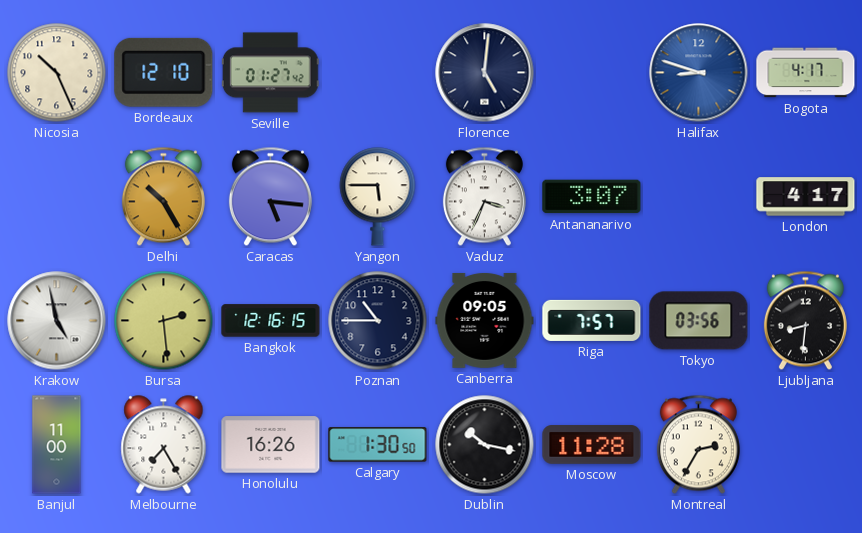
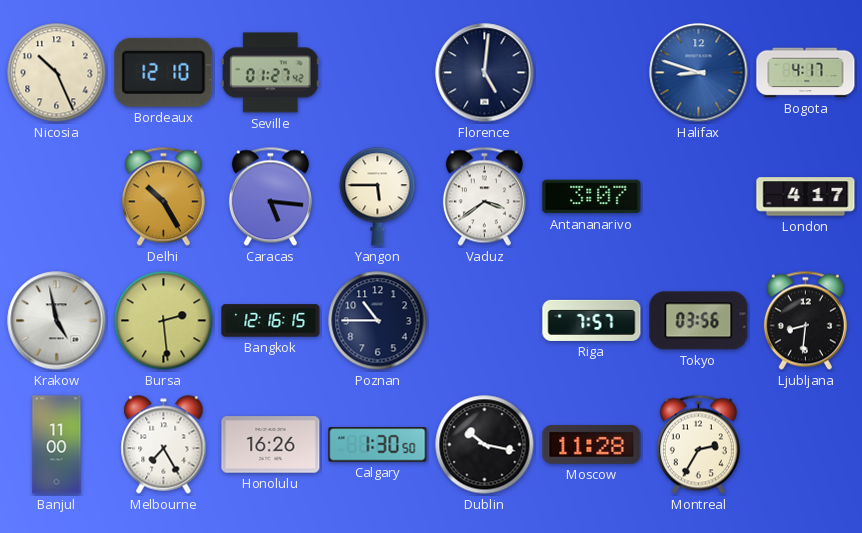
Vaduz: 3:34 -> 3:39 (484, 197)
Canberra: 09:05 -> none (485, 320)
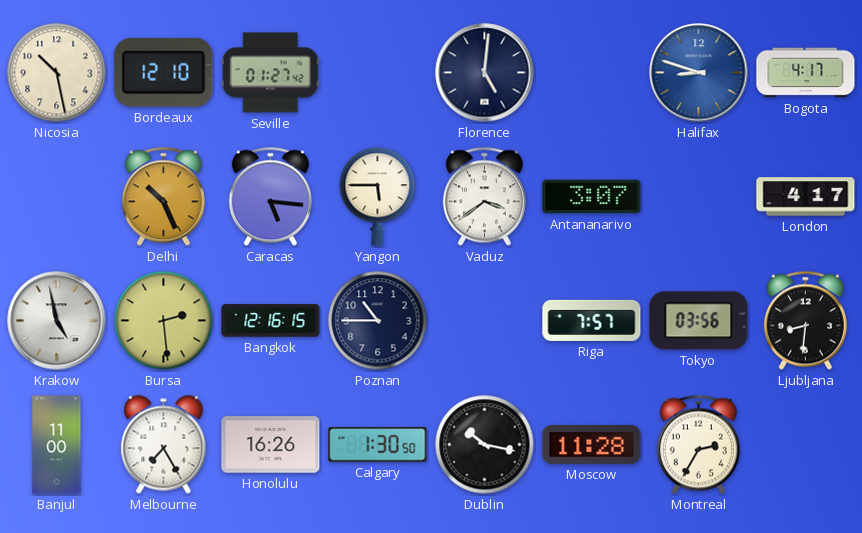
Nicosia: 10:26 -> 10:28 (57, 73)
Delhi: 10:25 -> 10:26 (163, 197)
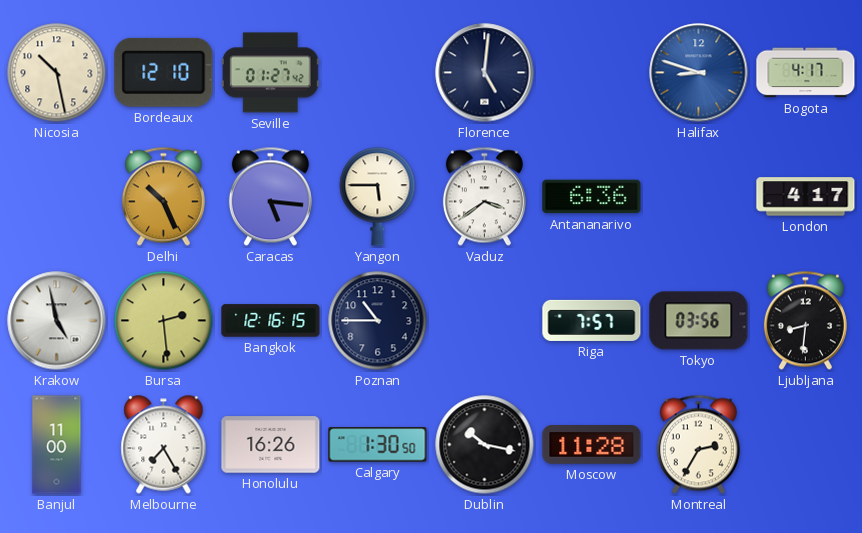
Antananarivo: 3:07 -> 6:36 (592, 197)
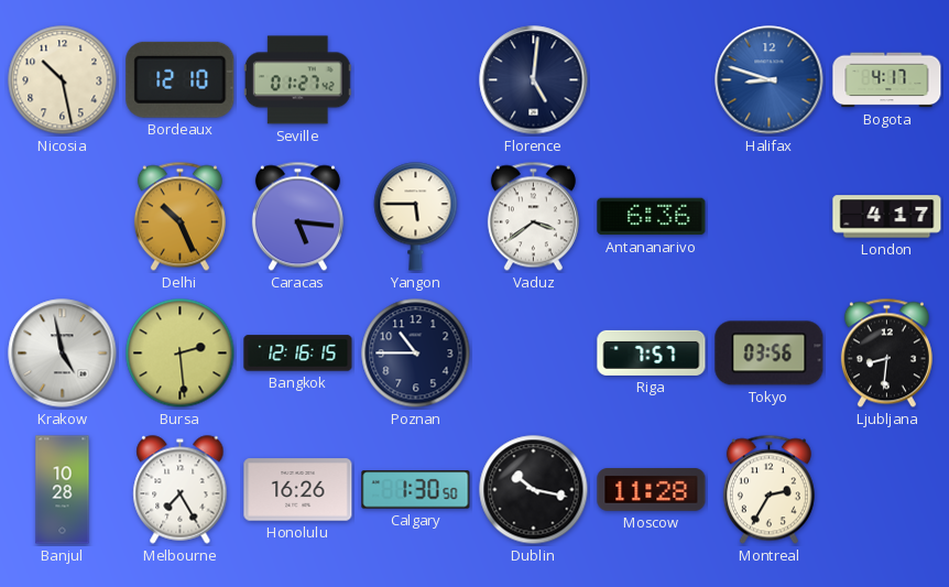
Banjul: 11:00 -> 10:28 (63, 490)
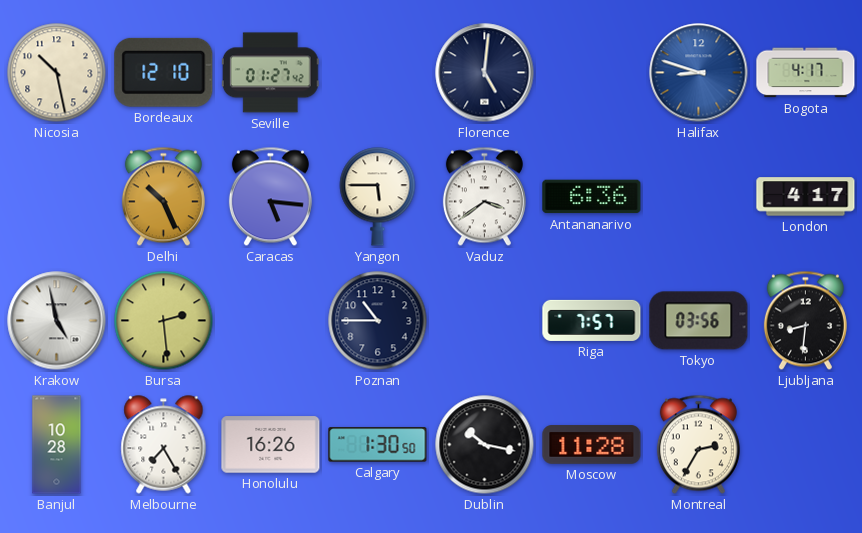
Bangkok: 12:16 -> none (298, 354)
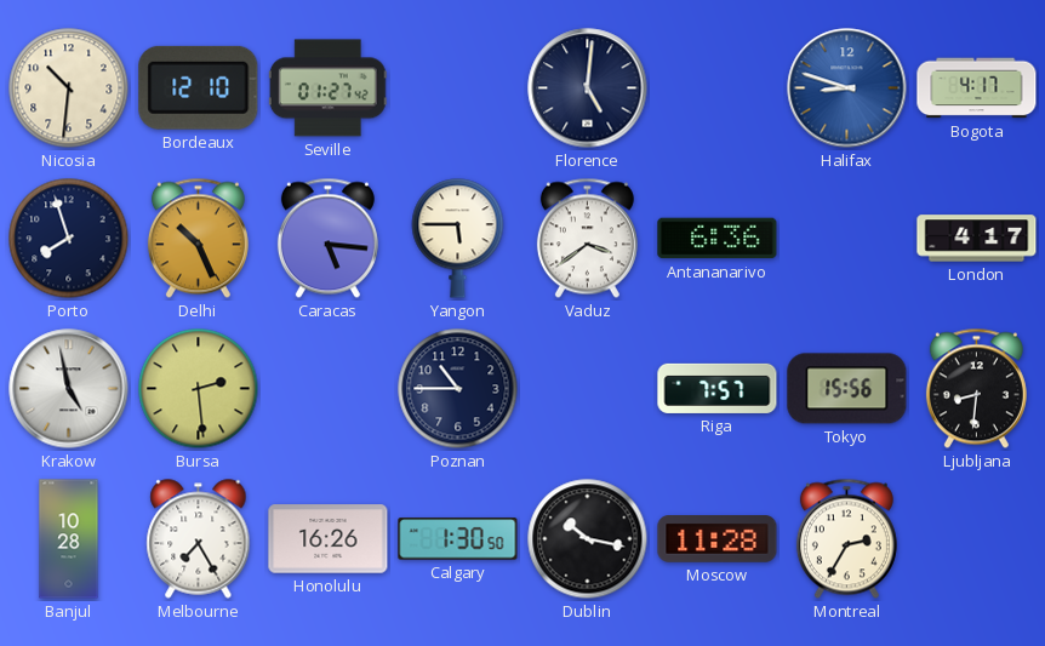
Nicosia: 10:28 -> 10:31 (69, 88)
Porto: none -> 7:57 (69, 239)
Tokyo: 03:56 -> 15:56 (847, 389)
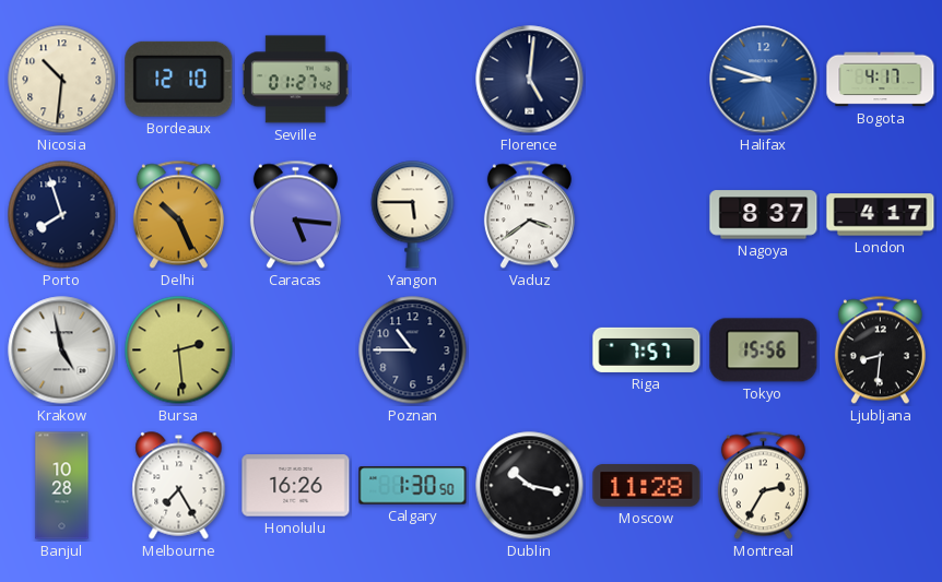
Antananarivo: 6:36 -> none (718, 239)
Nagoya: none -> 8:37 (764, 215)
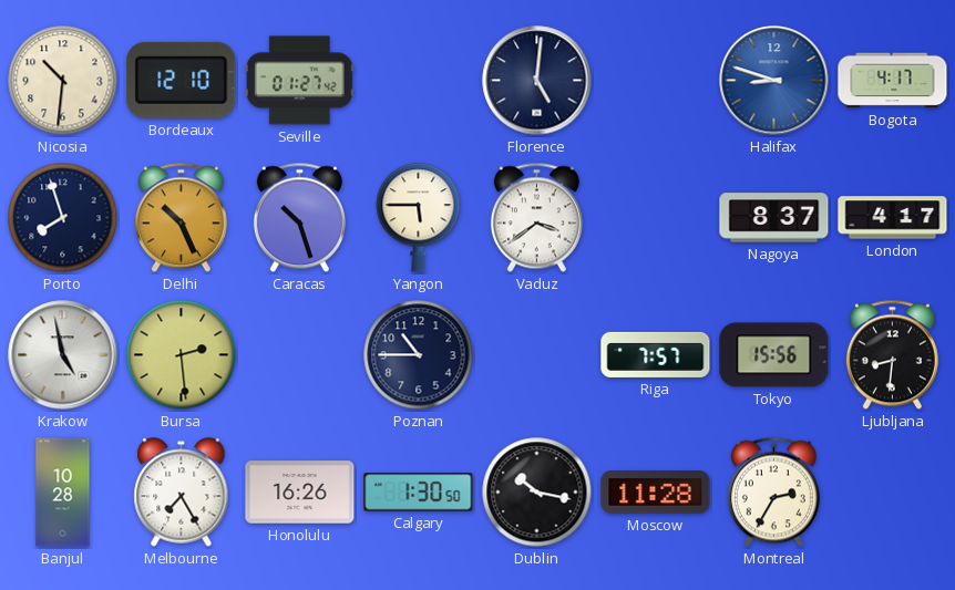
Caracas: 5:16 -> 10:27 (299, 218)
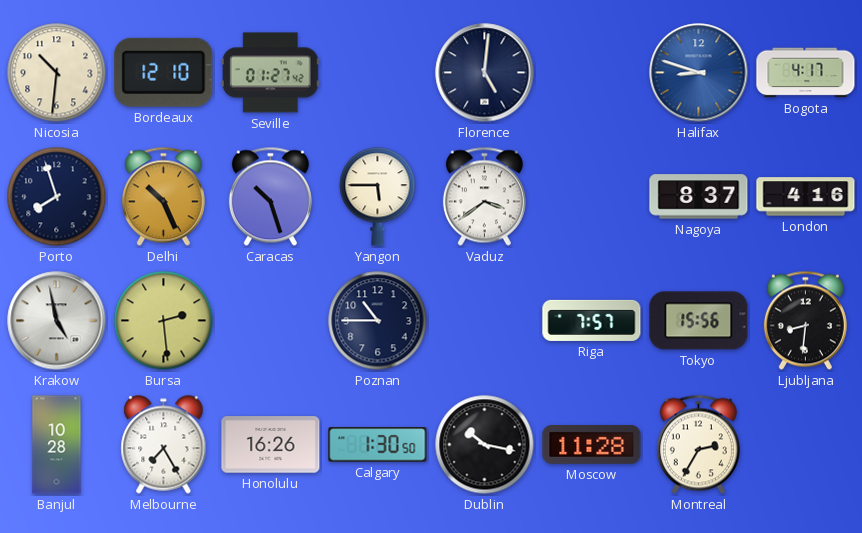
London: 4:17 -> 4:16 (806, 197)
